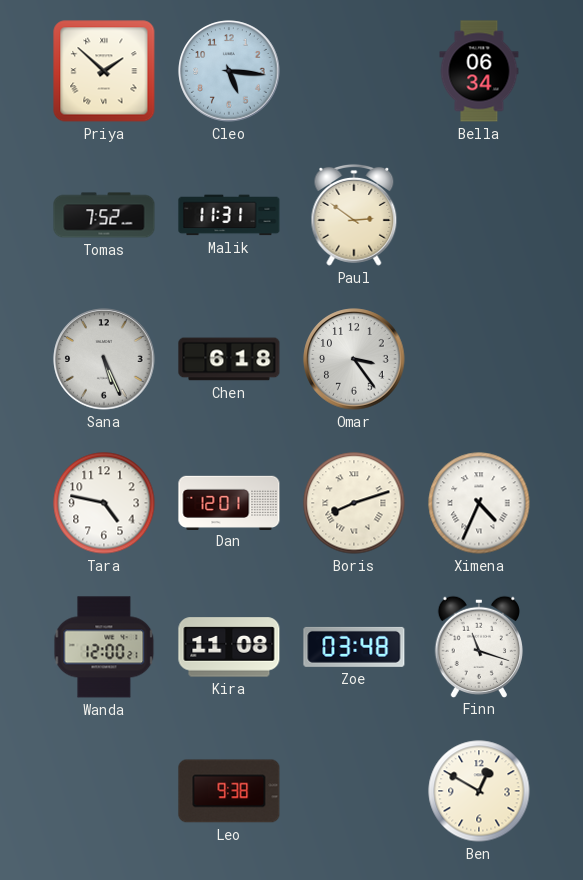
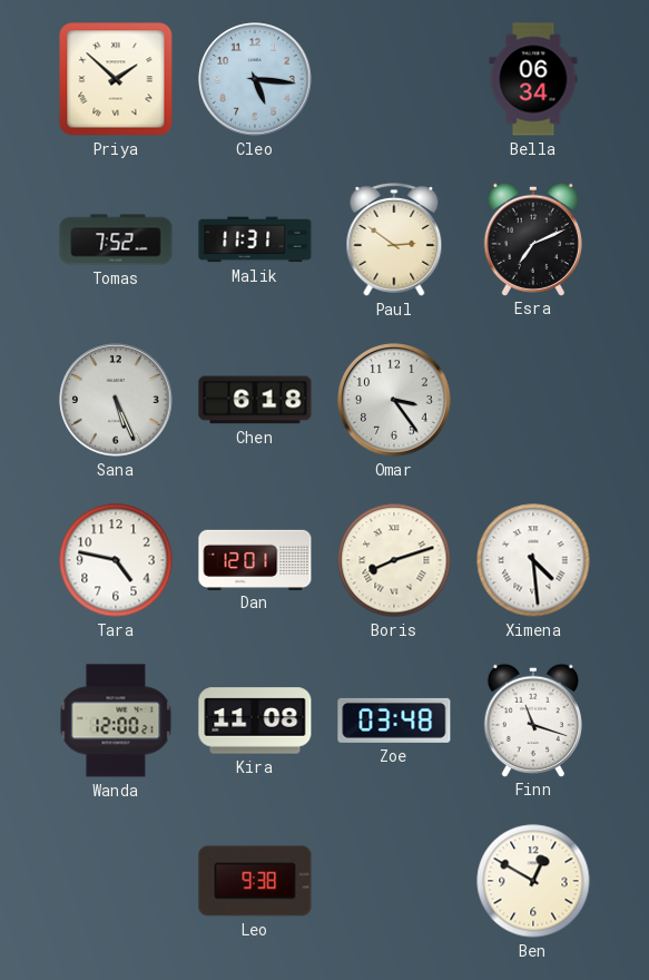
Esra: none -> 7:11 (533, 238)
Ximena: 4:34 -> 4:29 (533, 560)
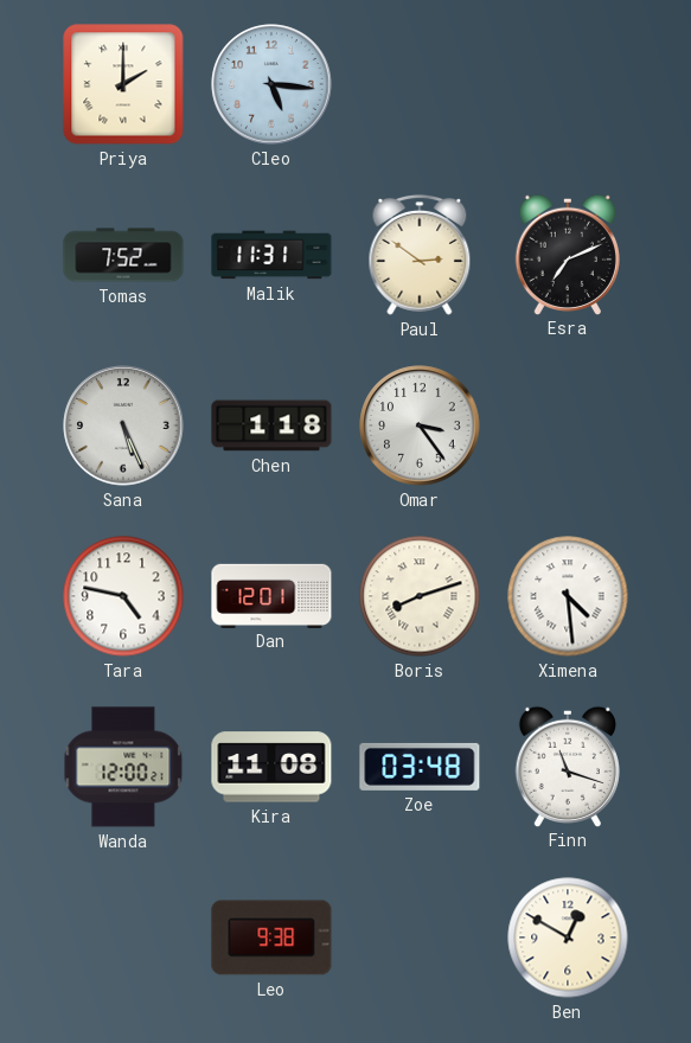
Priya: 1:52 -> 2:00 (123, 84)
Bella: 06:34 -> none (533, 79)
Chen: 6:18 -> 1:18 (271, 425)
